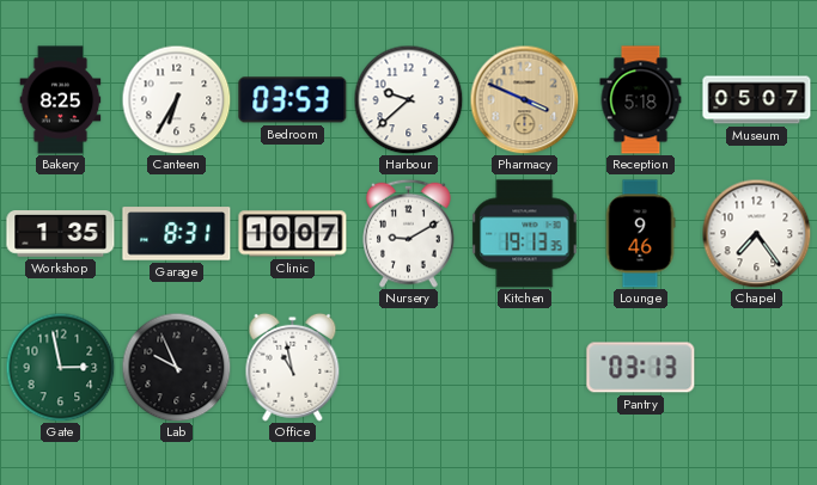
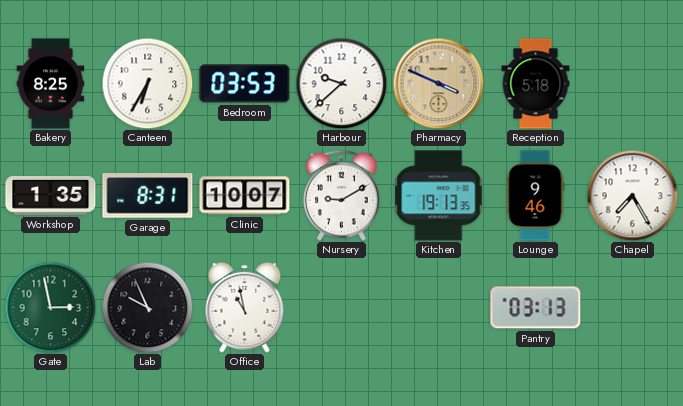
Museum: 05:07 -> none (757, 100)
Chapel: 7:24 -> 7:25 (632, 195)
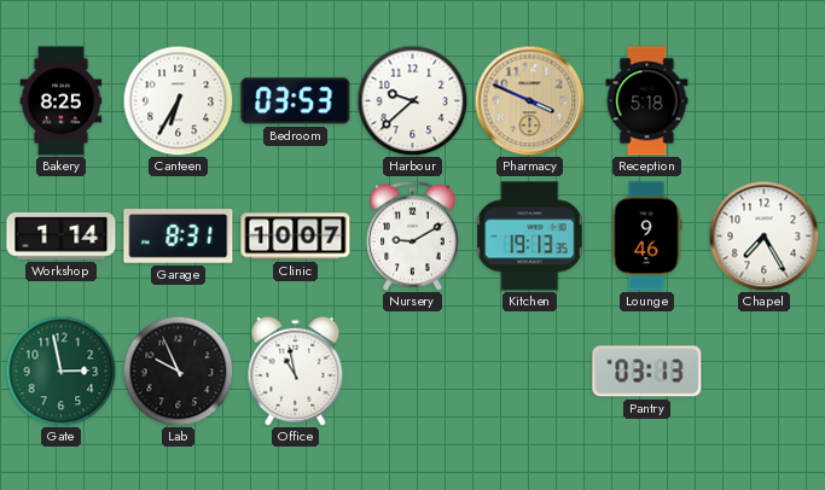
Workshop: 1:35 -> 1:14 (62, 237)
